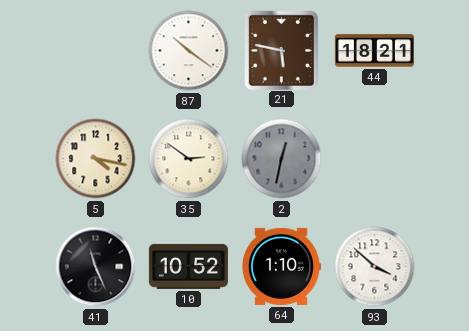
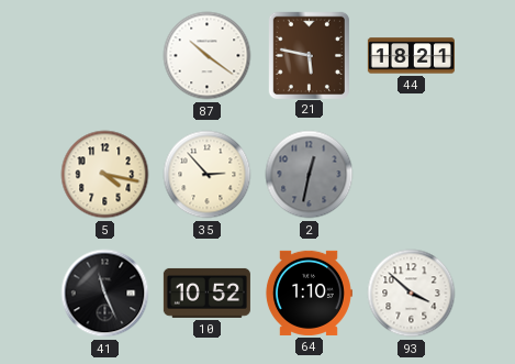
35: 2:51 -> 2:53 (208, 175)
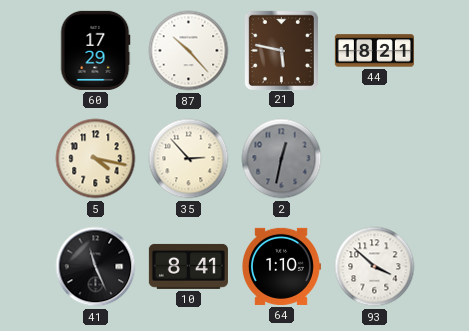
60: none -> 17:29 (95, 50)
87: 10:21 -> 10:23 (189, 51)
10: 10:52 -> 8:41 (188, 266)
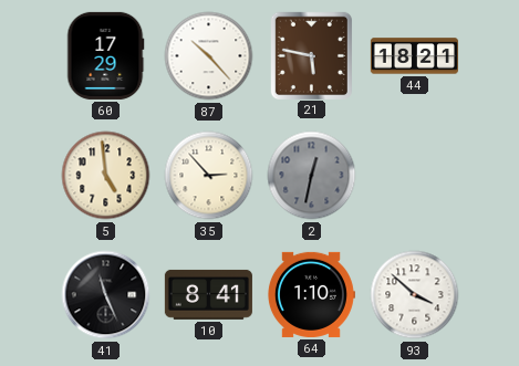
5: 4:17 -> 4:59 (106, 176)
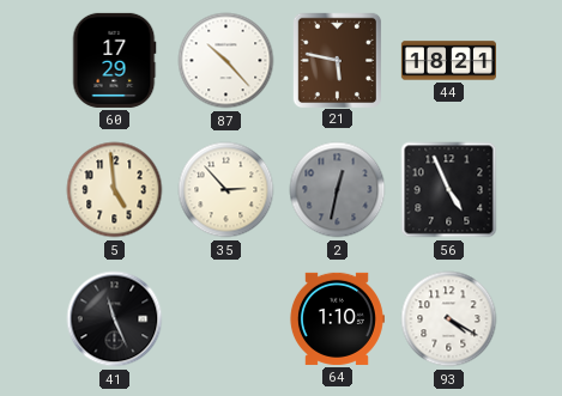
56: none -> 4:56 (449, 190)
10: 8:41 -> none (208, 294)
93: 3:52 -> 4:20 (449, 319)
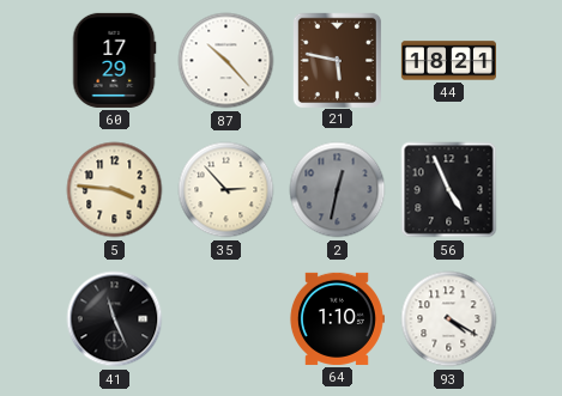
5: 4:59 -> 3:46 (115, 190)
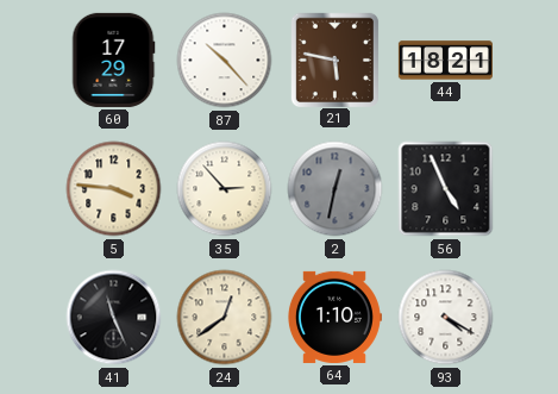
24: none -> 12:39 (225, 318)
